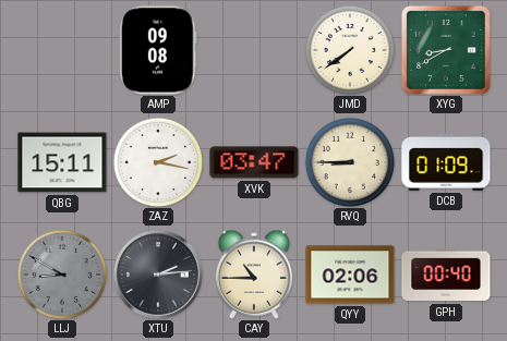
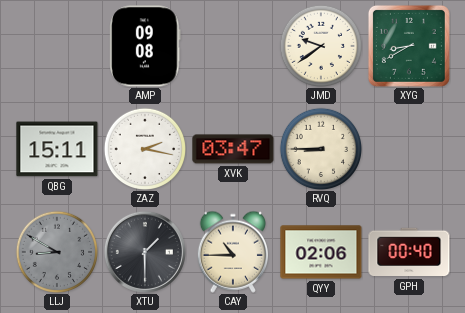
JMD: 7:39 -> 9:39 (320, 45)
DCB: 01:09 -> none (446, 162)
XTU: 2:14 -> 1:30 (145, 252)
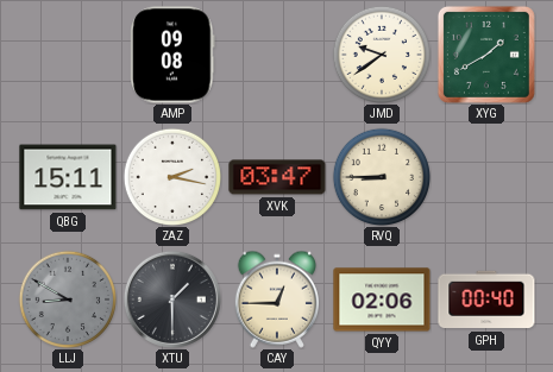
XYG: 8:40 -> 1:40 (486, 55)
CAY: 10:45 -> 12:45 (277, 300)
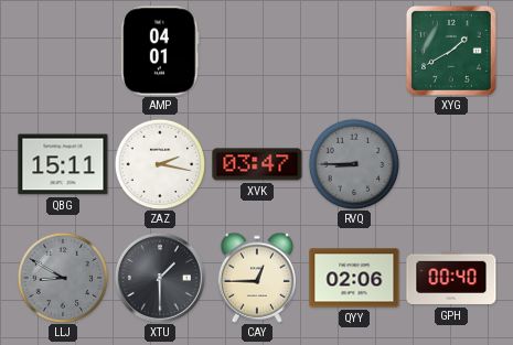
AMP: 09:08 -> 04:01 (160, 51)
JMD: 9:39 -> none (381, 53)
RVQ dial: cream -> grey (353, 163)
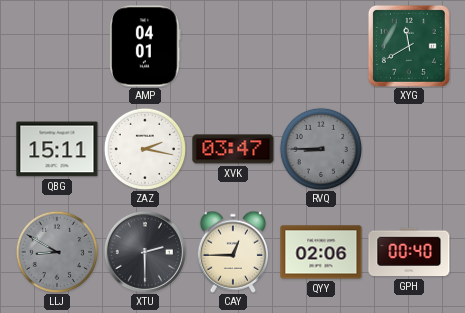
XYG: 1:40 -> 11:40 (409, 46)
XTU: 1:30 -> 2:30 (145, 252)
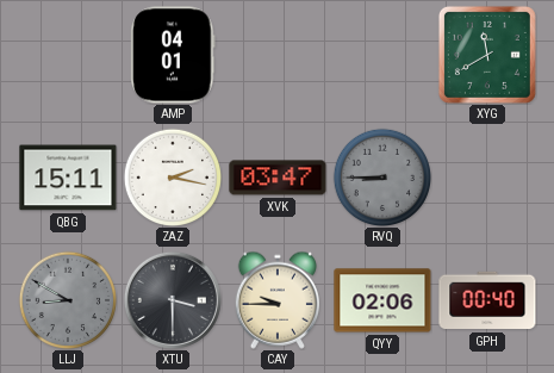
XTU: 2:30 -> 3:30 (173, 300)
CAY: 12:45 -> 9:45 (278, 300)
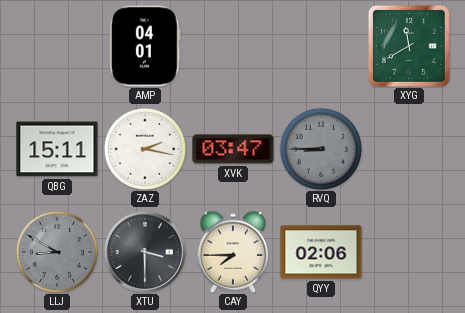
CAY: 9:45 -> 7:45 (233, 252)
GPH: 00:40 -> none (487, 300)
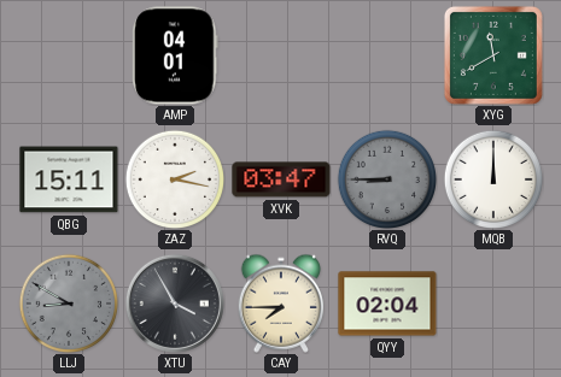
MQB: none -> 12:00 (492, 178)
XTU: 3:30 -> 3:55 (175, 304)
QYY: 02:06 -> 02:04 (387, 304)
